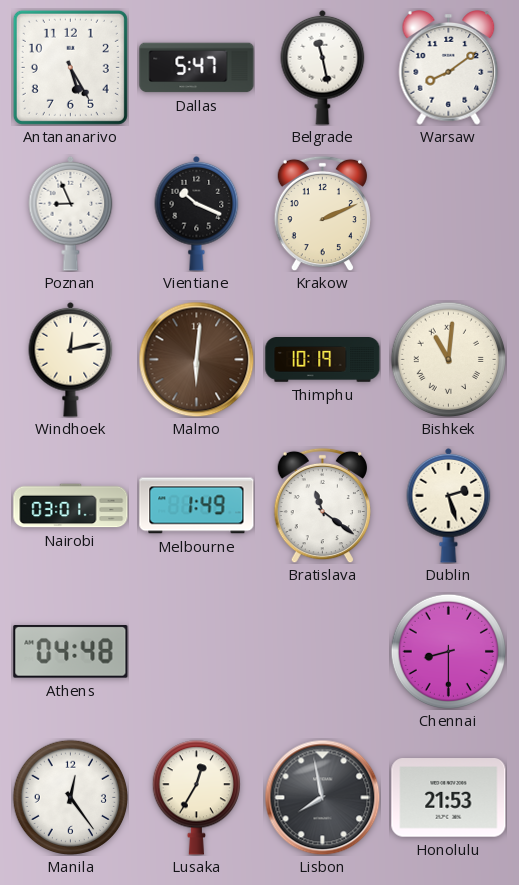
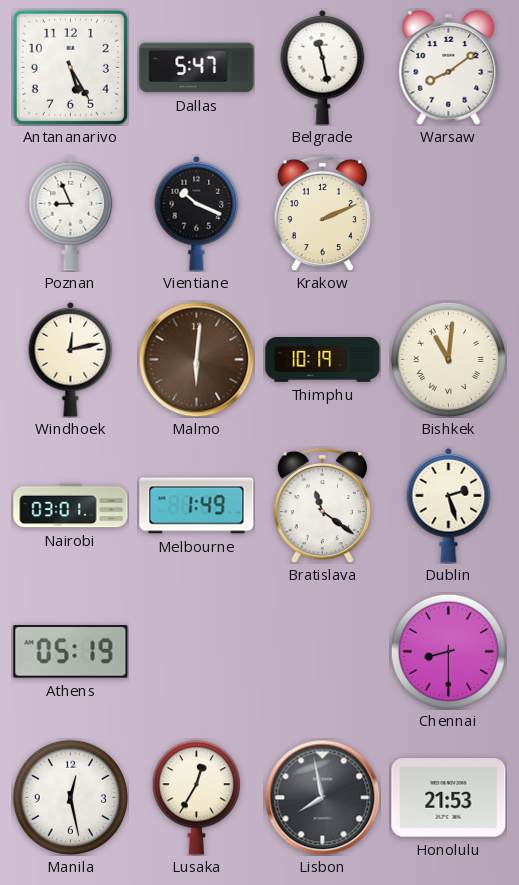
Athens: 04:48 -> 05:19 (71, 652)
Manila: 12:24 -> 12:28 (70, 797)
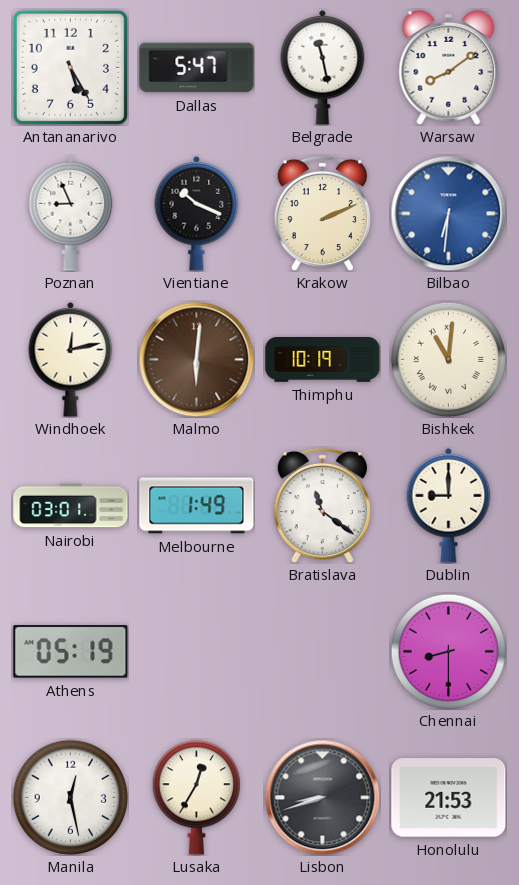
Bilbao: none -> 6:31 (448, 213)
Dublin: 2:27 -> 9:00 (449, 505)
Lisbon: 7:58 -> 8:42 (322, 797)
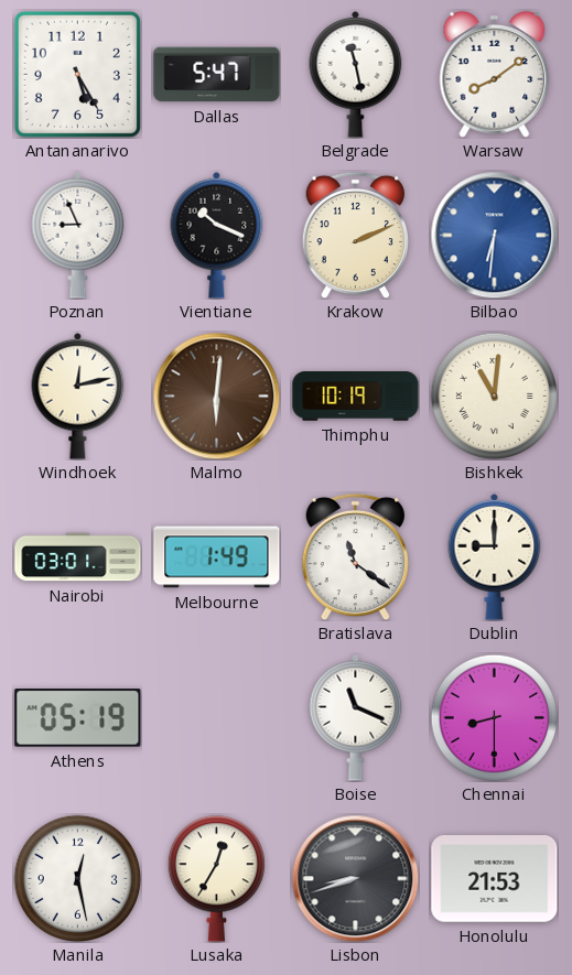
Boise: none -> 11:19 (356, 717)
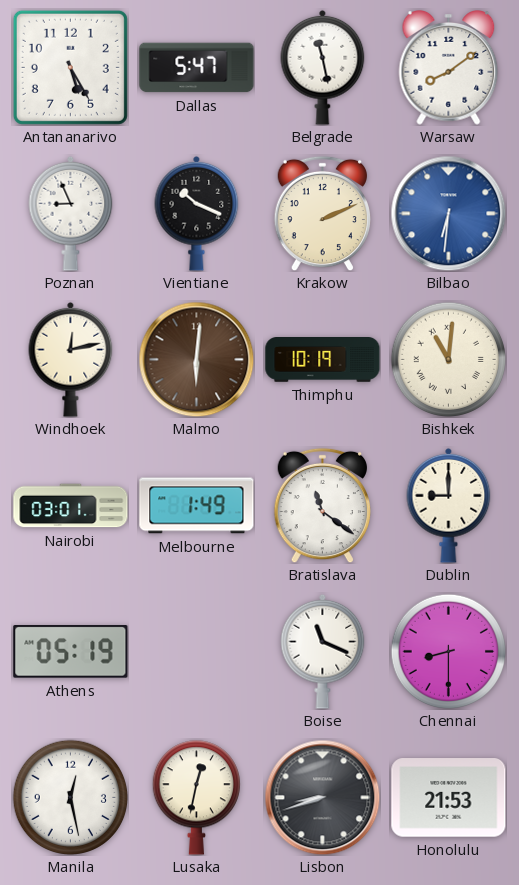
Lusaka: 12:35 -> 12:32 (196, 798)
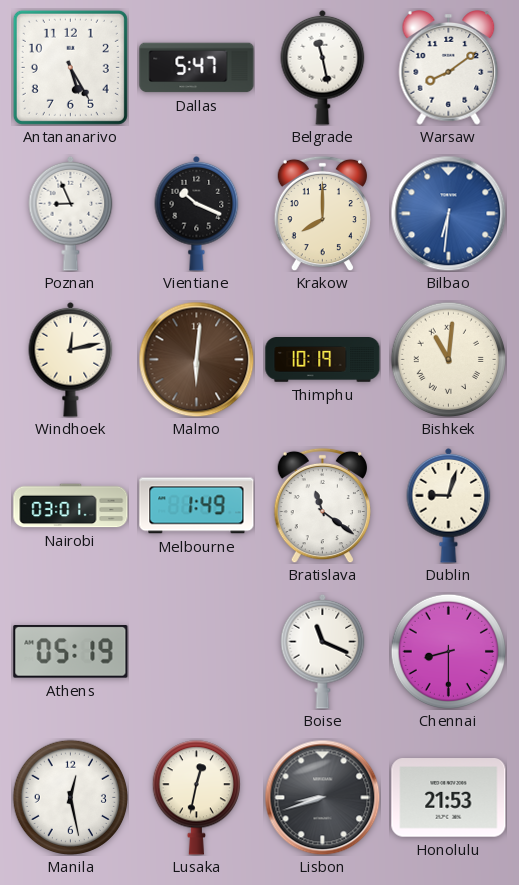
Krakow: 2:11 -> 8:00 (322, 213)
Dublin: 9:00 -> 9:03 (449, 505)
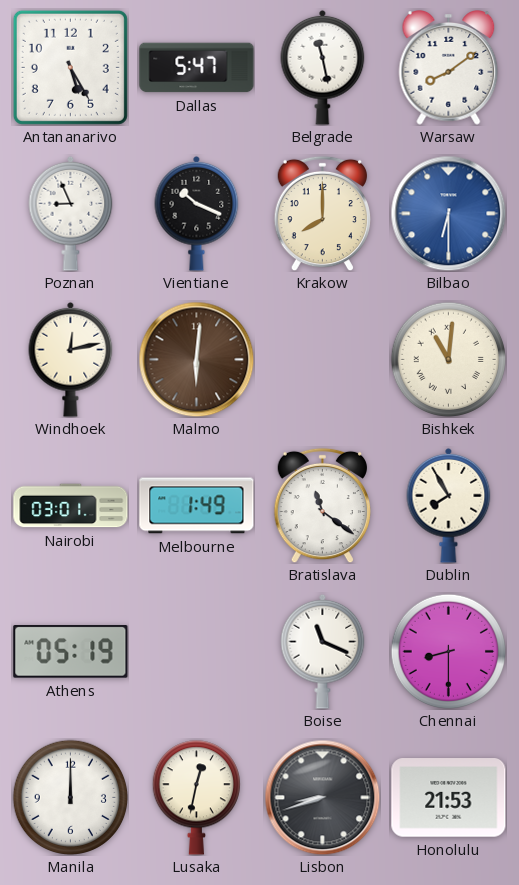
Bilbao: 6:31 -> 6:30 (448, 213)
Thimphu: 10:19 -> none (323, 360)
Dublin: 9:03 -> 7:55 (449, 505)
Manila: 12:28 -> 12:00 (70, 797)
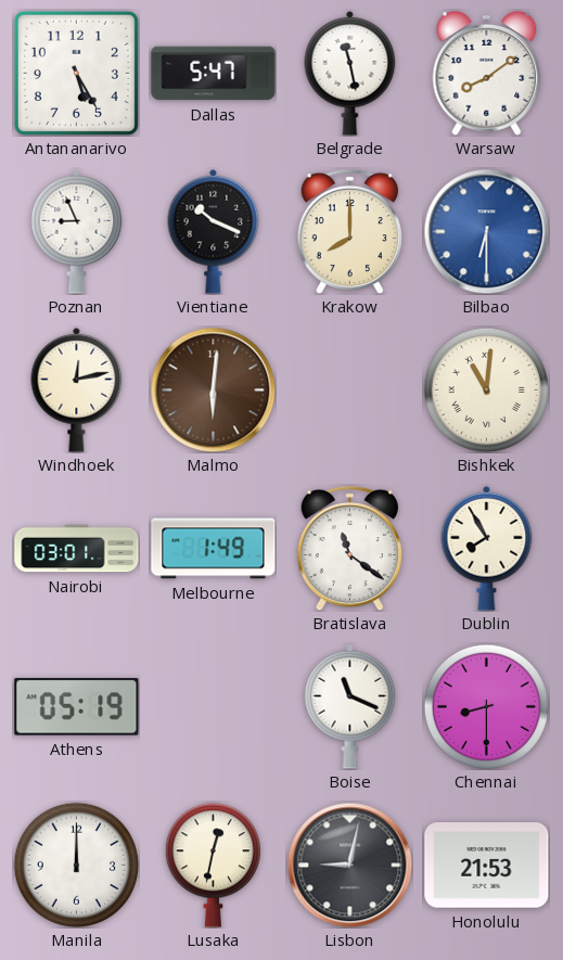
Lisbon: 8:42 -> 9:02 (349, 865)
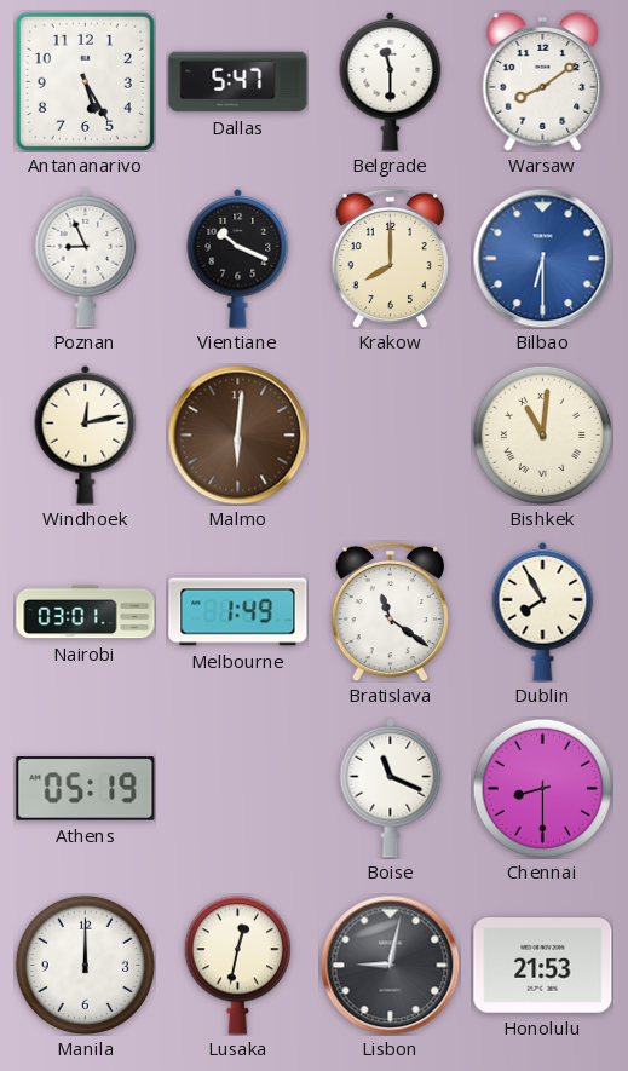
Belgrade: 11:28 -> 11:30 (391, 81)
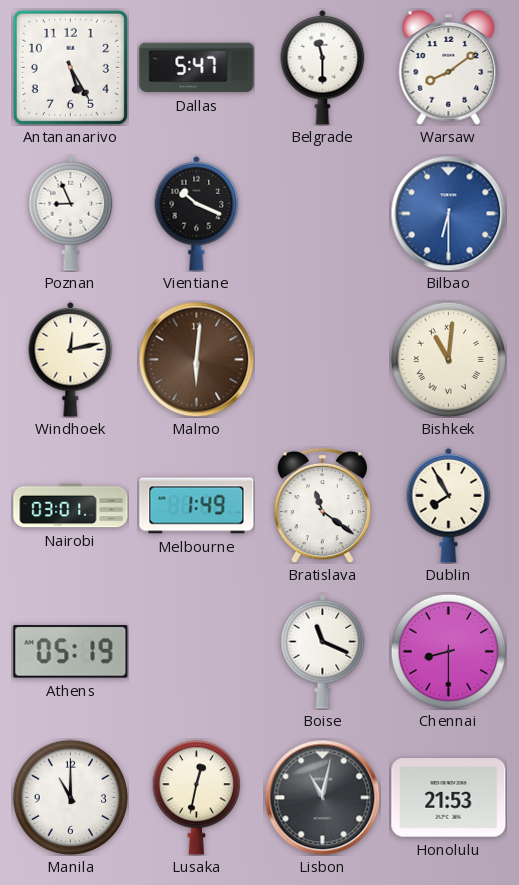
Krakow: 8:00 -> none (390, 258)
Manila: 12:00 -> 11:00 (70, 797)
Lisbon: 9:02 -> 11:02 (322, 797)
